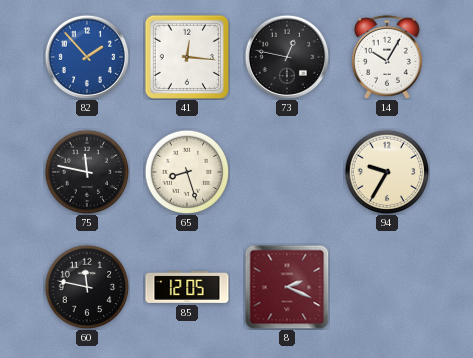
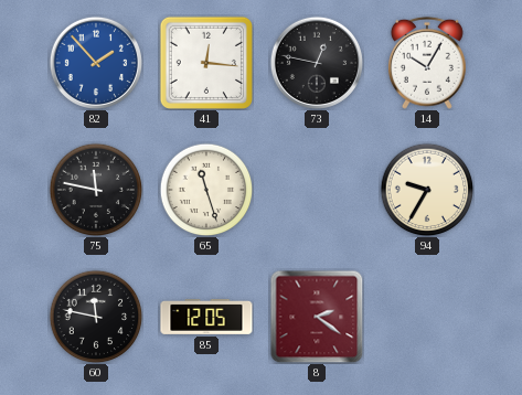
65: 8:27 -> 11:27 (206, 190)
8: 2:19 -> 2:21 (317, 317)
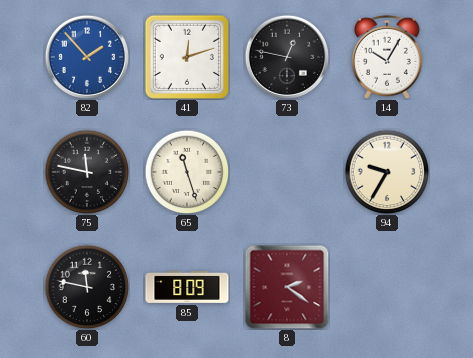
41: 12:16 -> 12:12 (187, 57)
85: 12:05 -> 8:09 (187, 287)
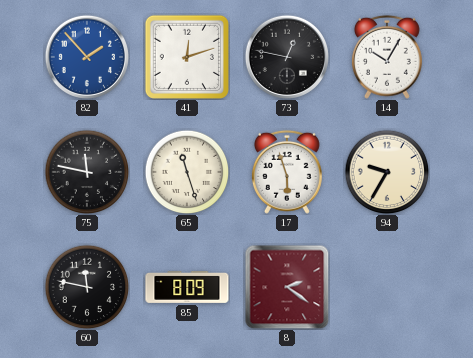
17: none -> 5:57 (287, 172)
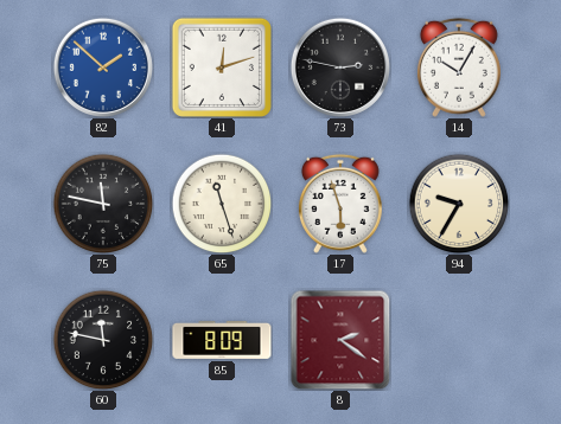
82: 1:53 -> 1:52 (103, 68)
73: 12:47 -> 2:47 (340, 68)
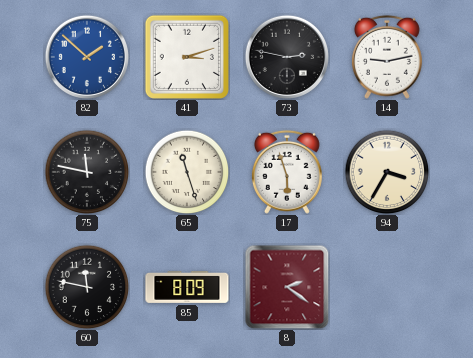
41: 12:12 -> 3:12 (187, 57)
14: 10:05 -> 9:13 (387, 57)
94: 9:35 -> 3:35 (387, 172)
